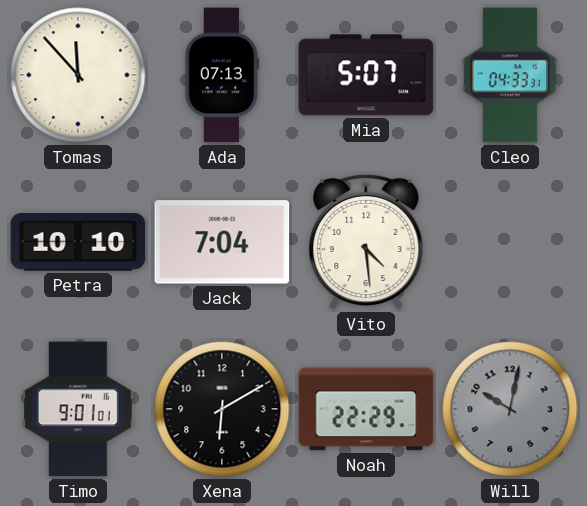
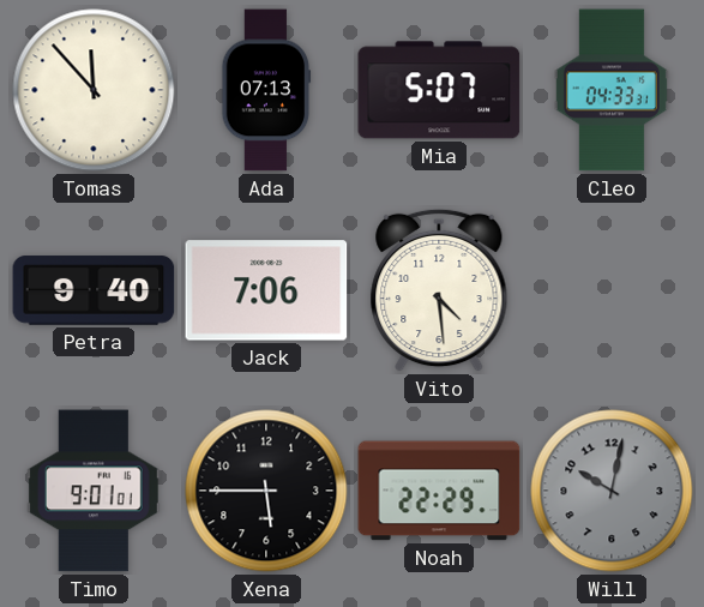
Petra: 10:10 -> 9:40 (94, 290)
Jack: 7:04 -> 7:06 (266, 290)
Xena: 6:10 -> 5:45 (266, 491)
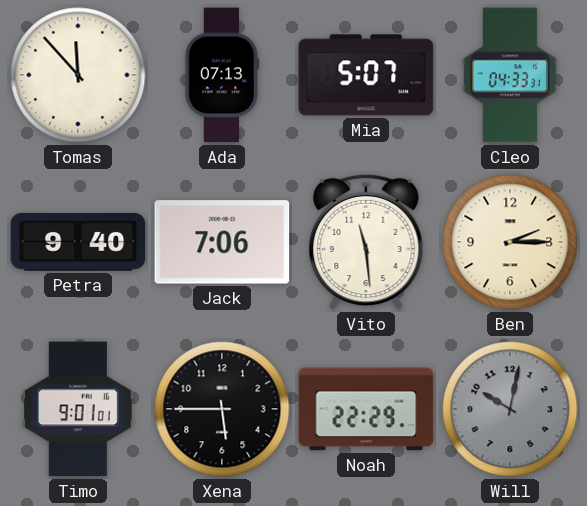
Vito: 4:29 -> 11:29 (366, 242)
Ben: none -> 2:15 (510, 242)
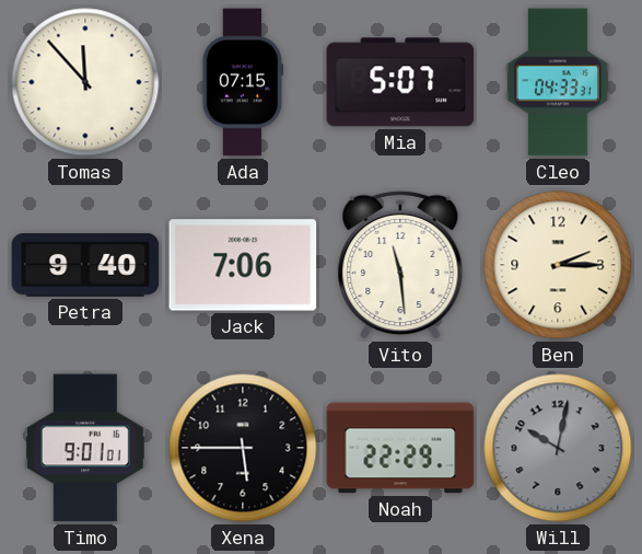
Ada: 07:13 -> 07:15 (243, 82)
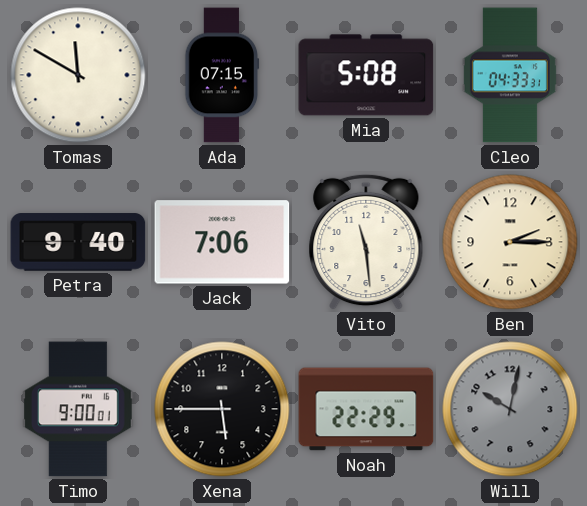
Tomas: 11:53 -> 11:50 (78, 75)
Mia: 5:07 -> 5:08 (366, 75)
Timo: 9:01 -> 9:00 (78, 409)
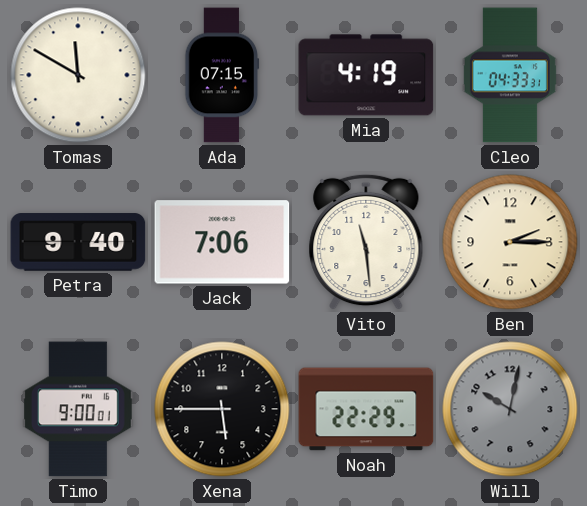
Mia: 5:08 -> 4:19 (366, 75)
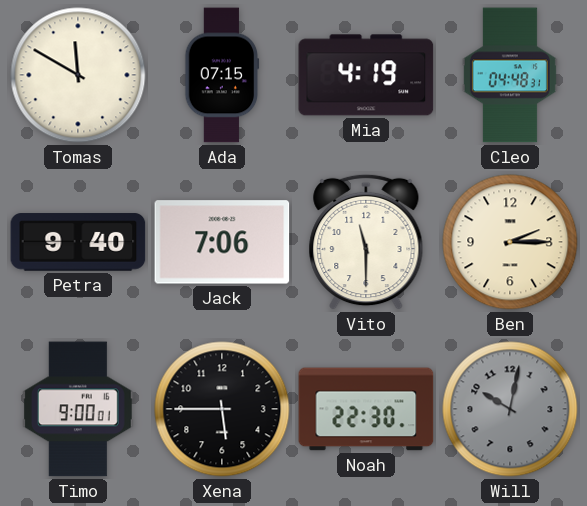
Cleo: 04:33 -> 04:48 (510, 75)
Vito: 11:29 -> 11:30 (366, 242)
Noah: 22:29 -> 22:30 (366, 409)
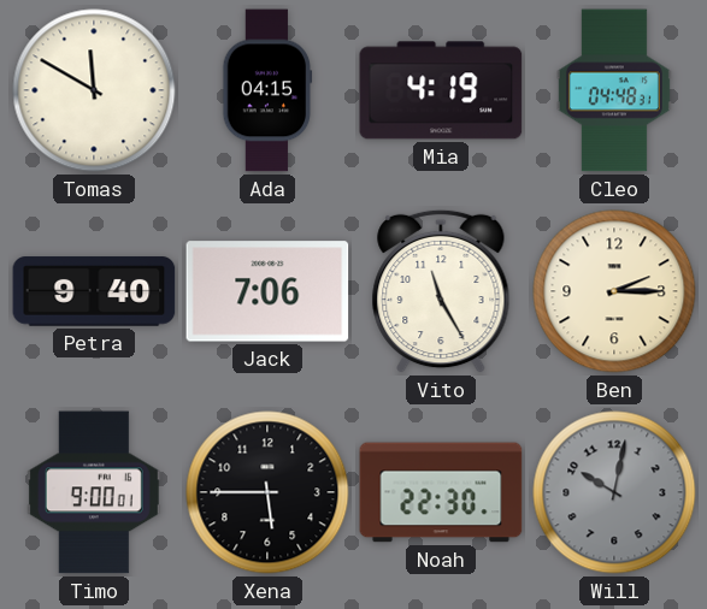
Ada: 07:15 -> 04:15 (267, 90)
Vito: 11:30 -> 11:25 (441, 291)
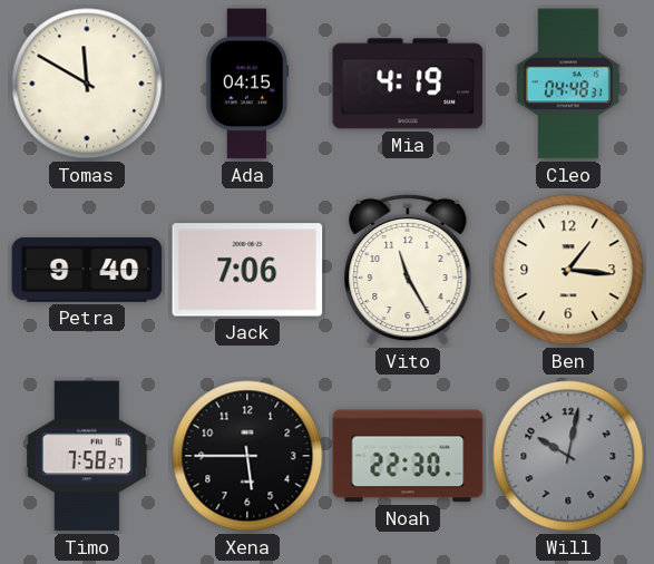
Ben: 2:15 -> 1:16 (568, 270)
Timo: 9:00 -> 7:58 (87, 456)
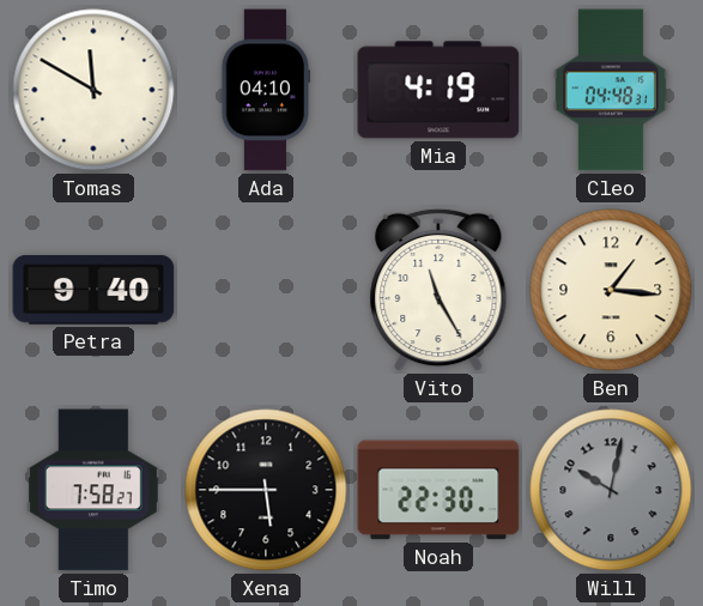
Ada: 04:15 -> 04:10 (266, 90)
Jack: 7:06 -> none (247, 270)
